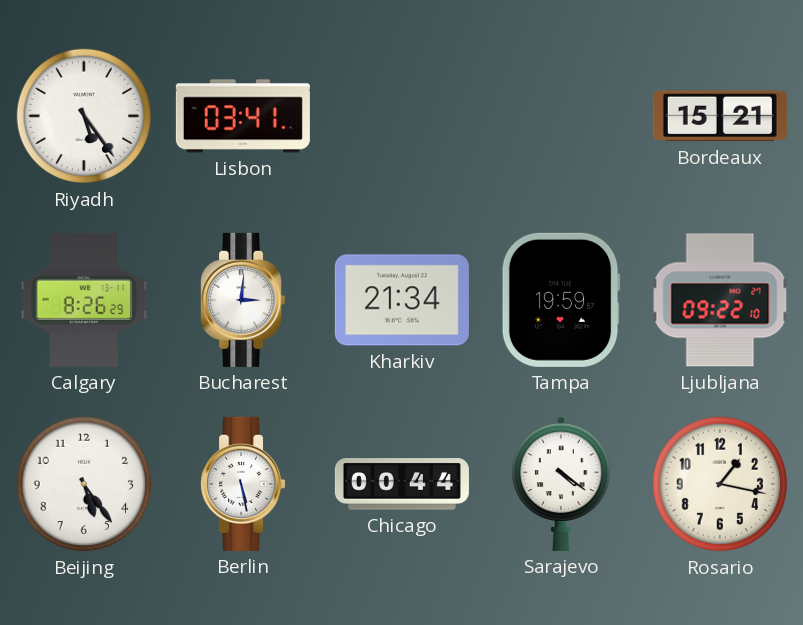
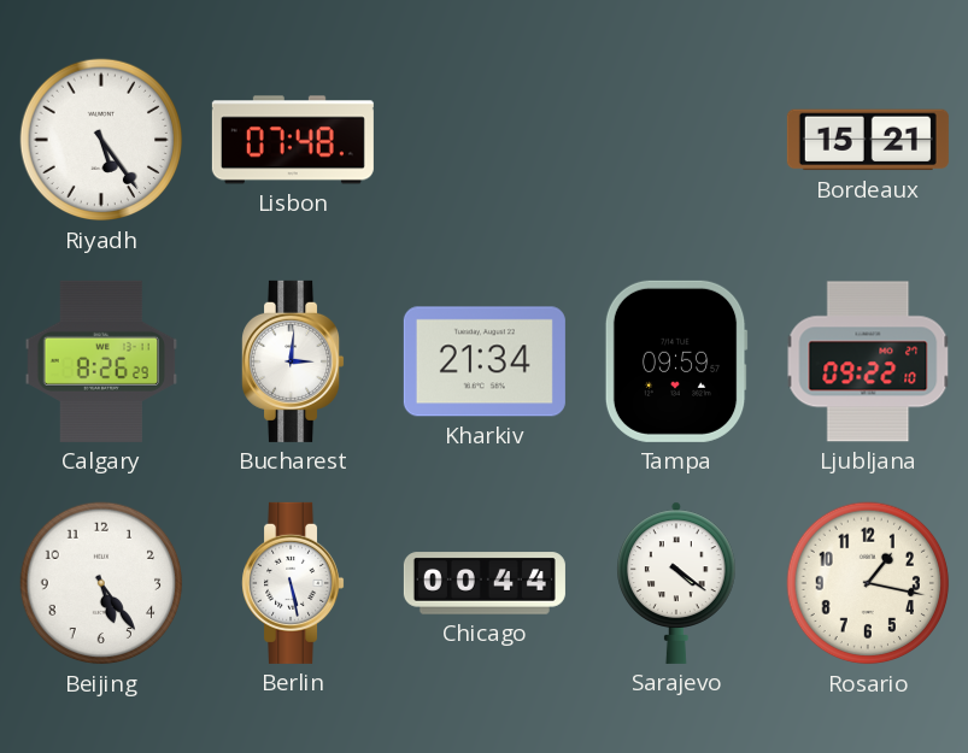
Lisbon: 03:41 -> 07:48 (293, 140)
Tampa: 19:59 -> 09:59 (676, 361)
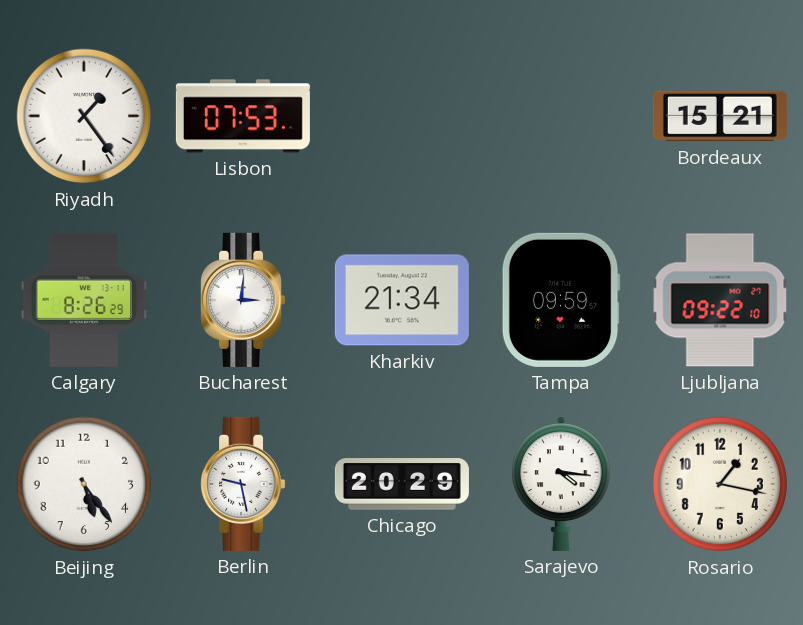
Riyadh: 5:24 -> 1:24 (84, 116)
Lisbon: 07:48 -> 07:53 (243, 116)
Berlin: 5:28 -> 9:28 (243, 484)
Chicago: 00:44 -> 20:29 (402, 484)
Sarajevo: 4:21 -> 4:16 (562, 484)
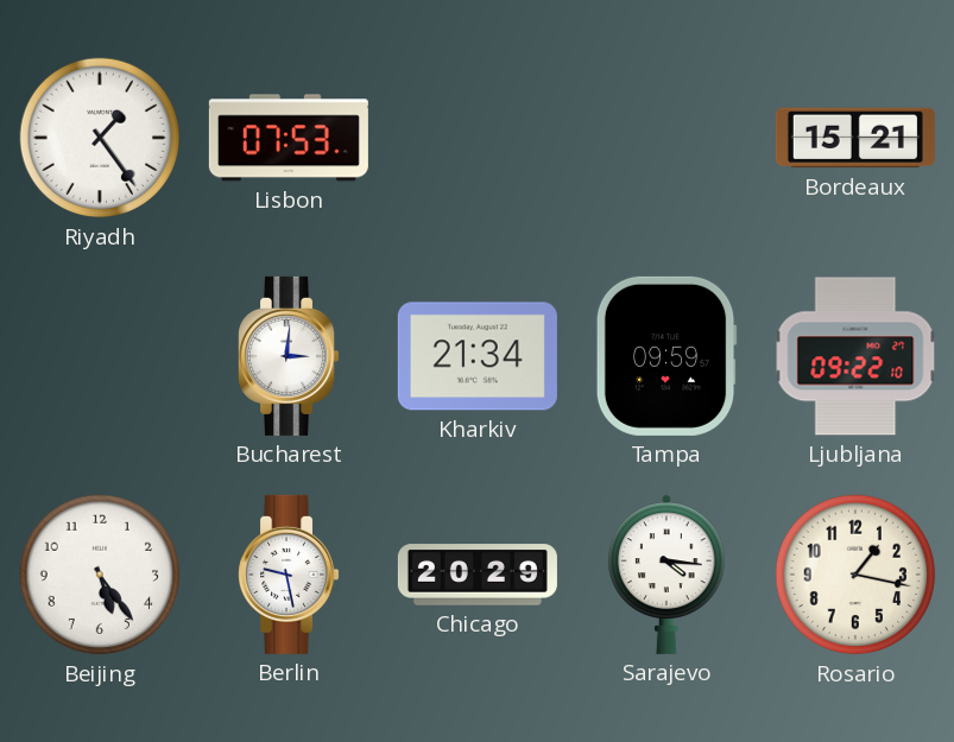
Calgary: 8:26 -> none (84, 300)
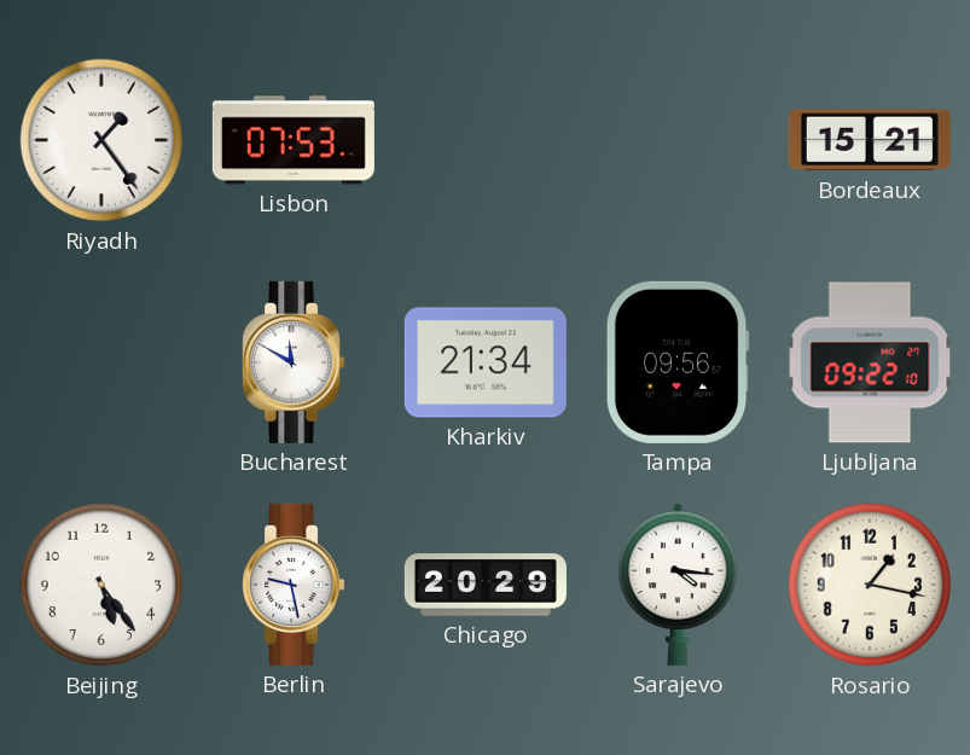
Bucharest: 3:01 -> 11:50 (294, 362)
Tampa: 09:59 -> 09:56 (678, 362)
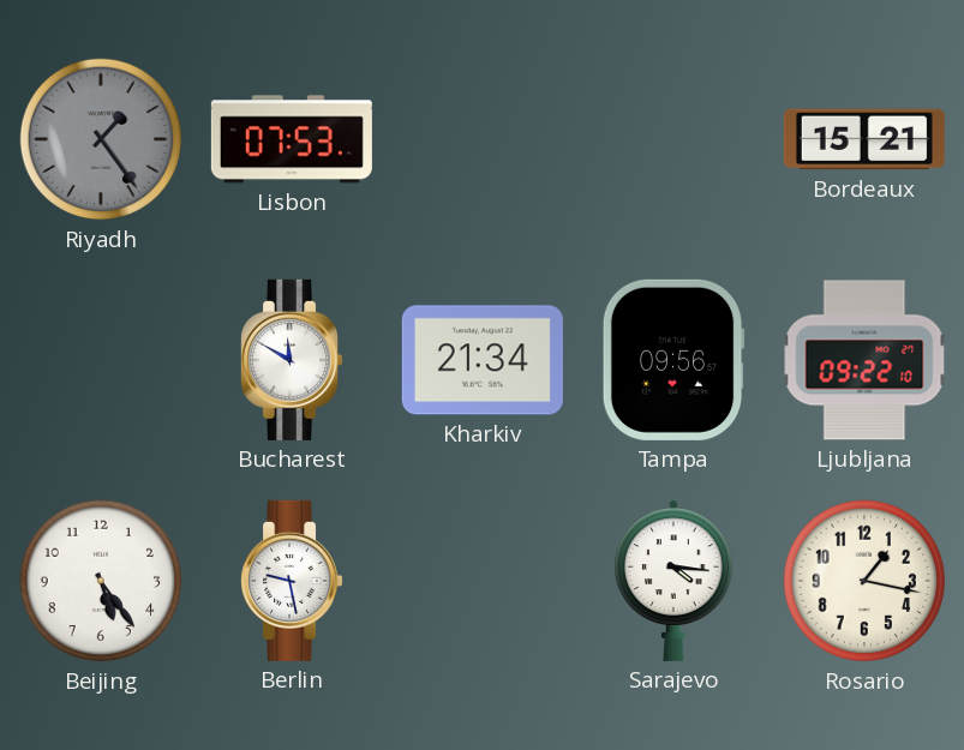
Riyadh dial: white -> grey (101, 139)
Chicago: 20:29 -> none (486, 585)
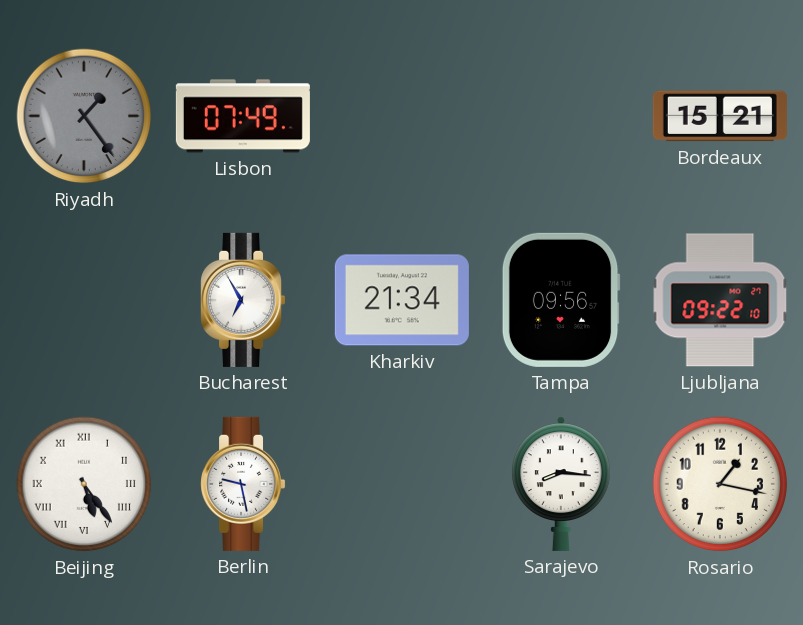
Lisbon: 07:53 -> 07:49 (243, 116)
Bucharest: 11:50 -> 6:55 (243, 300)
Beijing numerals: Arabic -> Roman (84, 484)
Sarajevo: 4:16 -> 8:16 (562, 484)
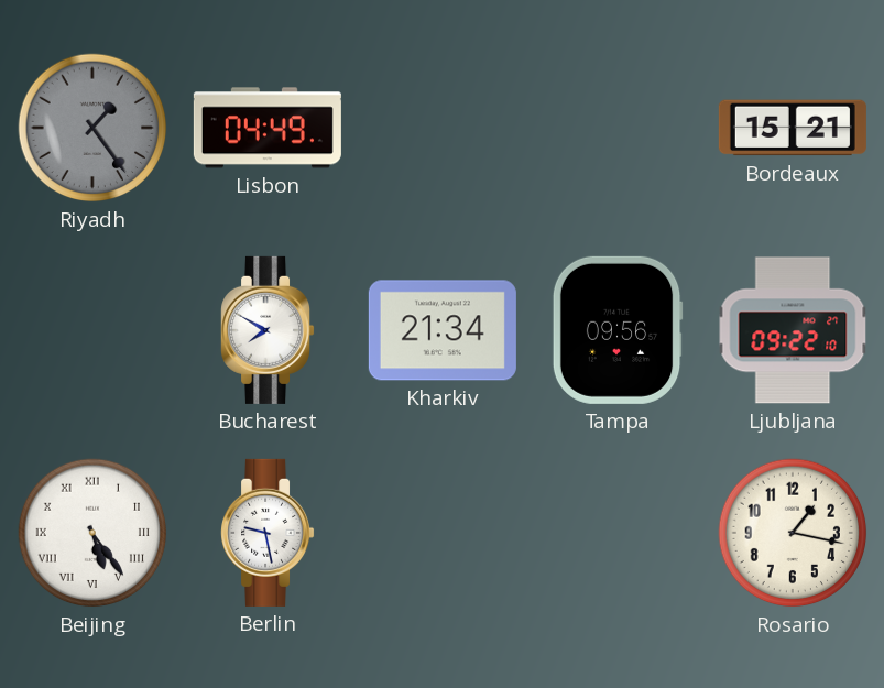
Lisbon: 07:49 -> 04:49 (268, 128)
Bucharest: 6:55 -> 7:50 (268, 330)
Sarajevo: 8:16 -> none (562, 484)
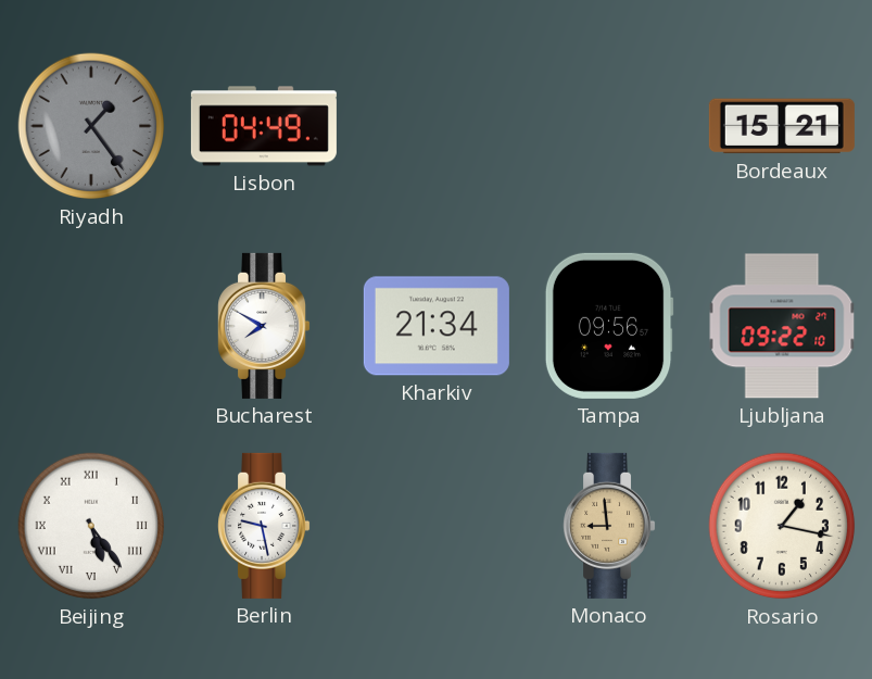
Monaco: none -> 8:59 (609, 526)
